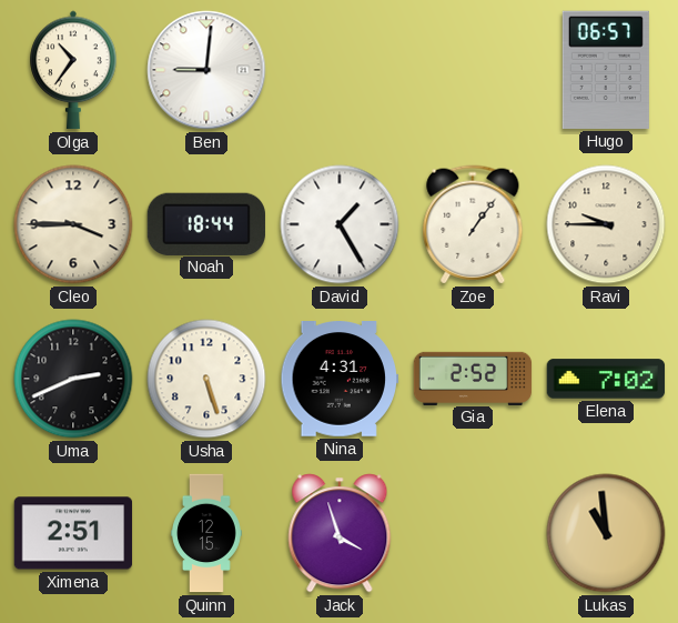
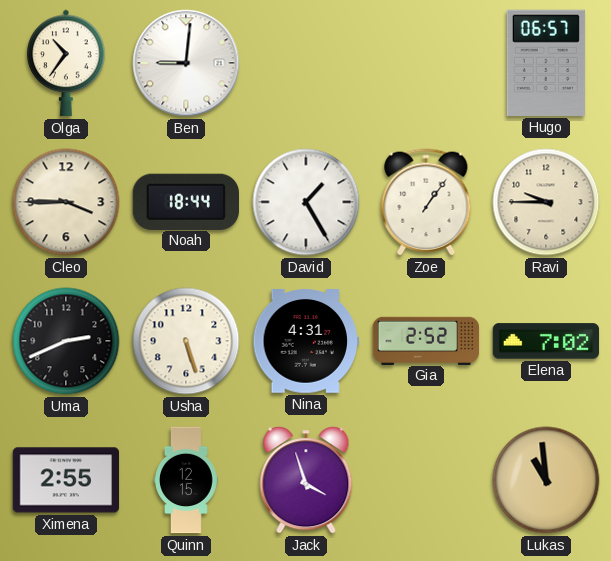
Ximena: 2:51 -> 2:55 (66, 480)
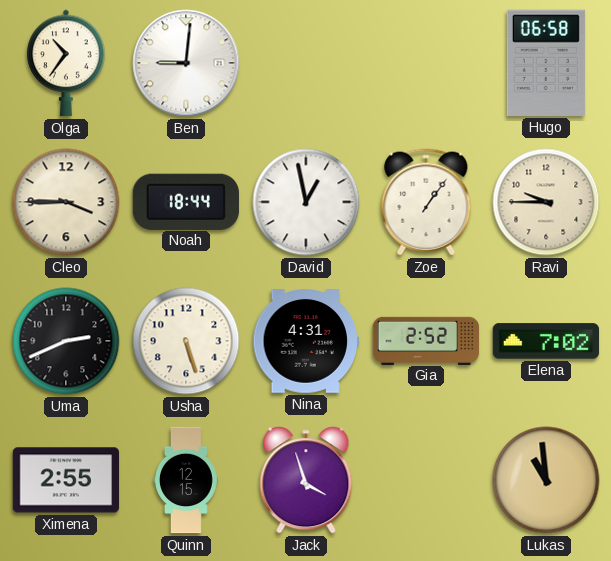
Hugo: 06:57 -> 06:58 (546, 63)
David: 1:25 -> 12:58 (306, 202)
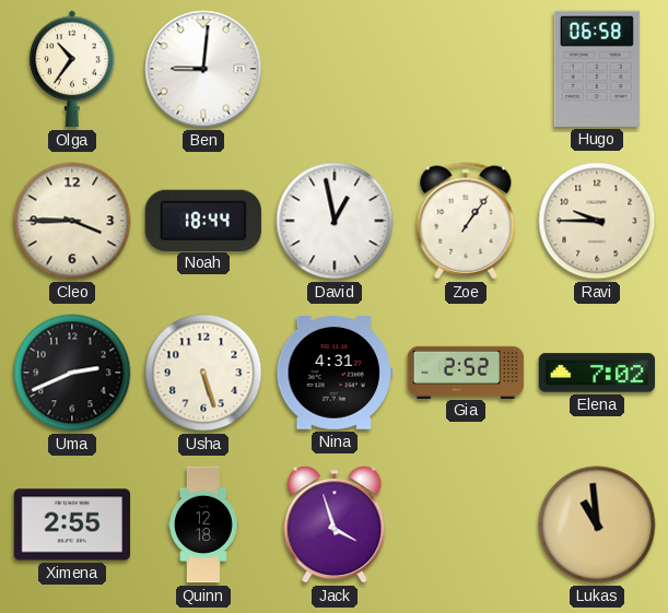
Quinn: 12:15 -> 12:18 (204, 524)
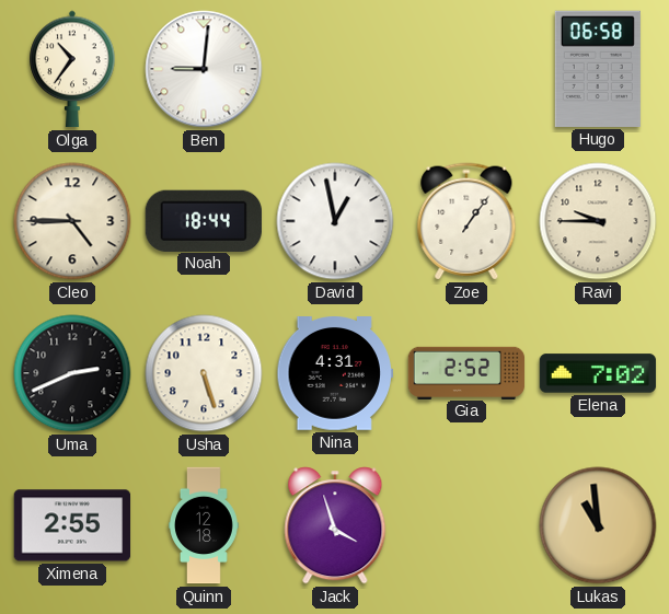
Cleo: 3:45 -> 4:45 (72, 221)
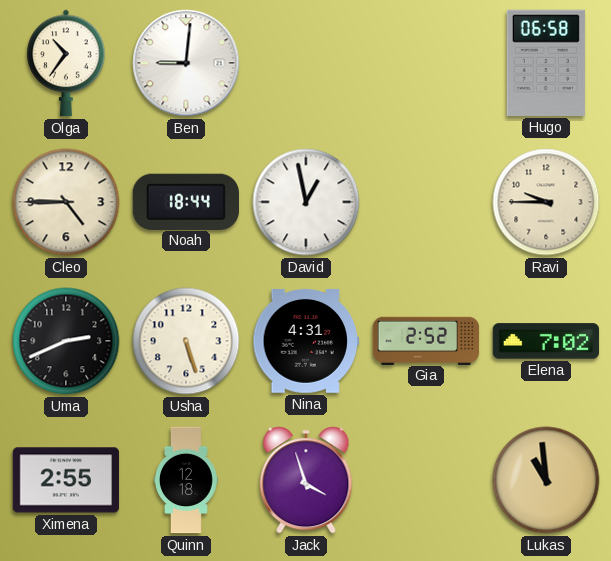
Zoe: 1:06 -> none (466, 221)
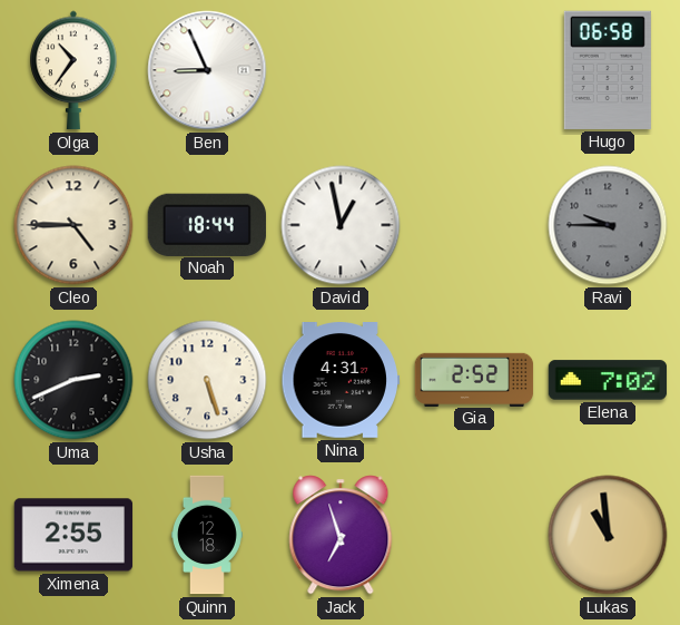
Ben: 9:01 -> 8:56 (207, 70)
Ravi dial: cream -> grey (608, 225)
Jack: 3:57 -> 6:57 (341, 535)
